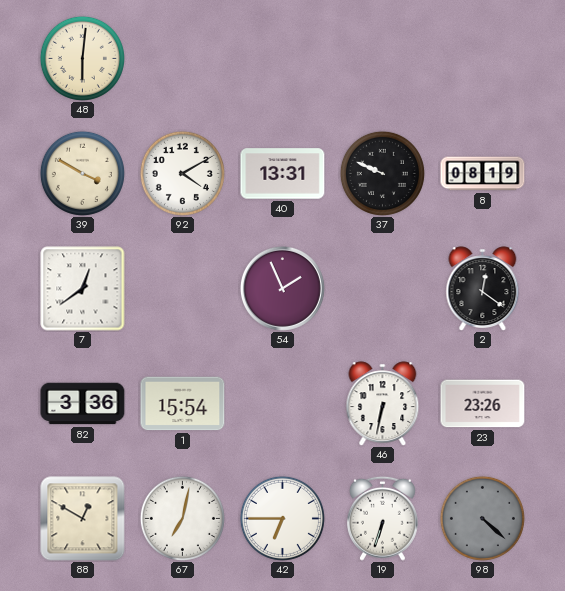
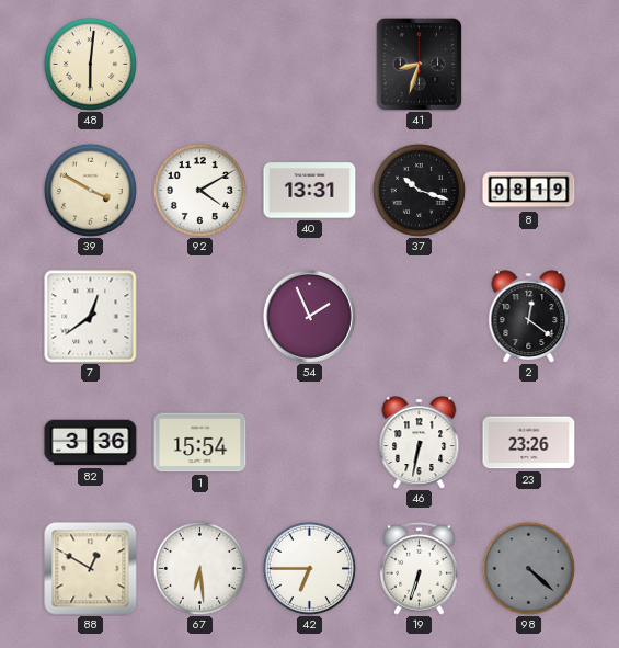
41: none -> 8:33 (419, 64)
37: 9:49 -> 10:18 (419, 190)
67: 7:02 -> 6:29 (199, 568)
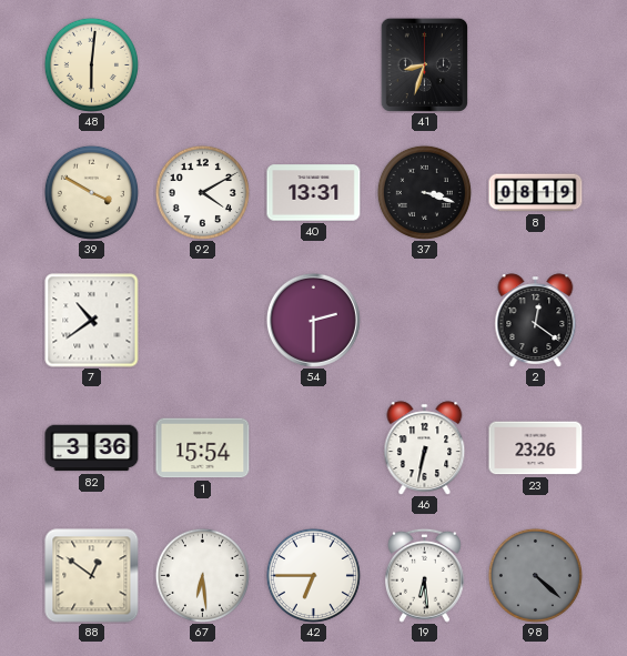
37: 10:18 -> 3:18 (424, 192)
7: 12:39 -> 10:39 (92, 321)
54: 1:56 -> 2:30 (313, 320)
88: 12:50 -> 12:51 (92, 576)
19: 6:33 -> 6:29 (424, 575)
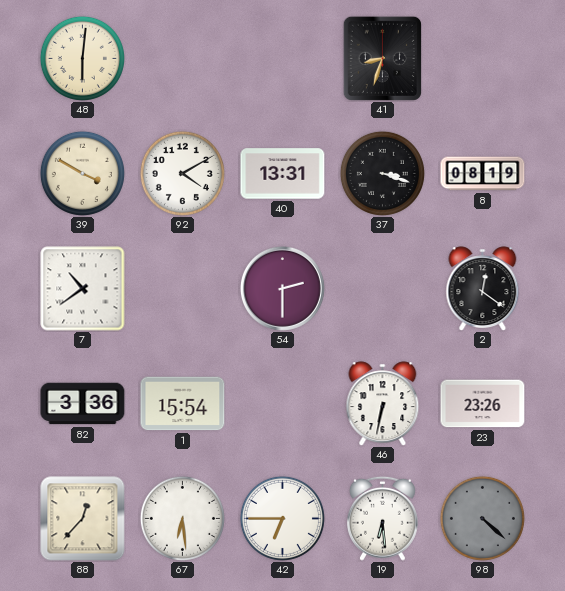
88: 12:51 -> 12:37 (83, 519)
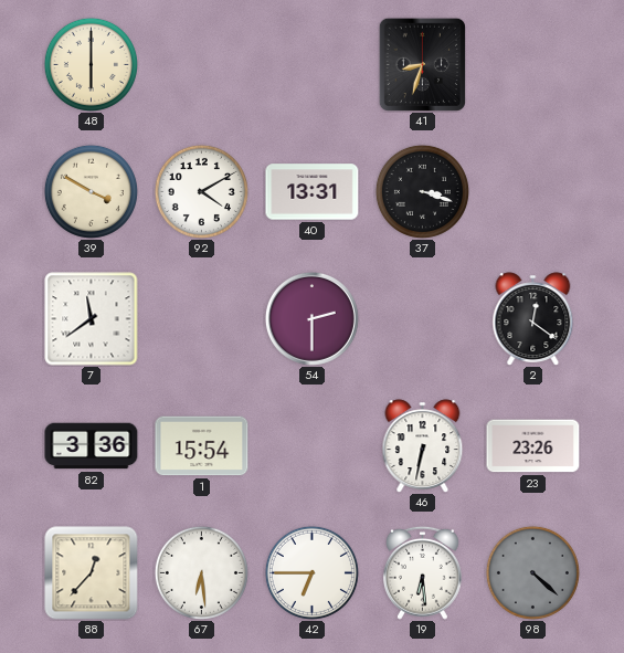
48: 6:01 -> 6:00 (91, 64)
8: 08:19 -> none (483, 174)
7: 10:39 -> 11:39 (92, 319)
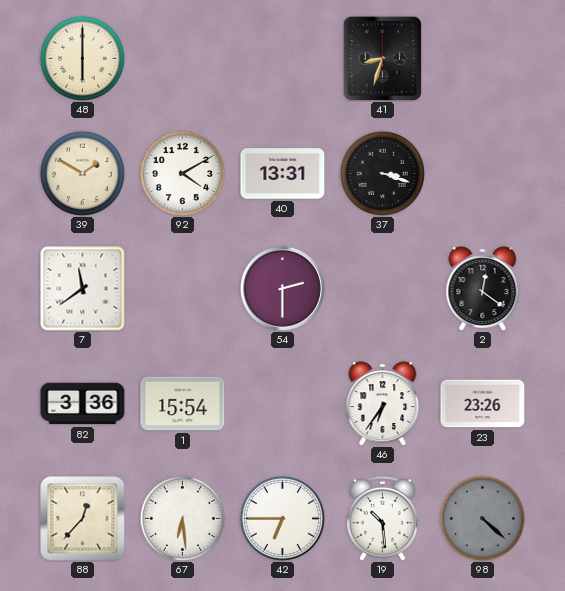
39: 3:50 -> 1:50 (82, 173)
46: 6:32 -> 6:36 (383, 404)
19: 6:29 -> 10:29 (382, 518)
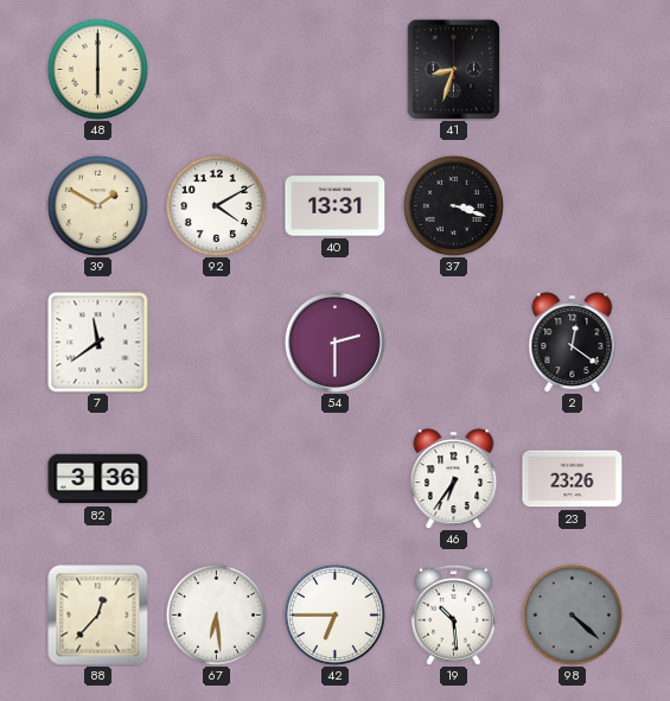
1: 15:54 -> none (183, 404)
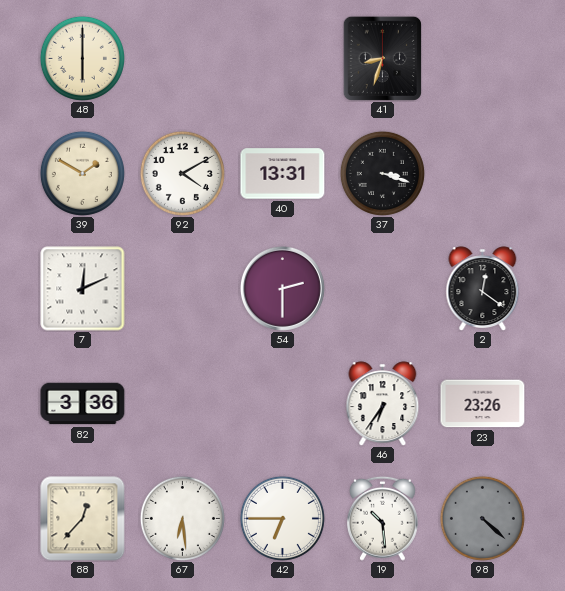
7: 11:39 -> 12:11 (83, 289)
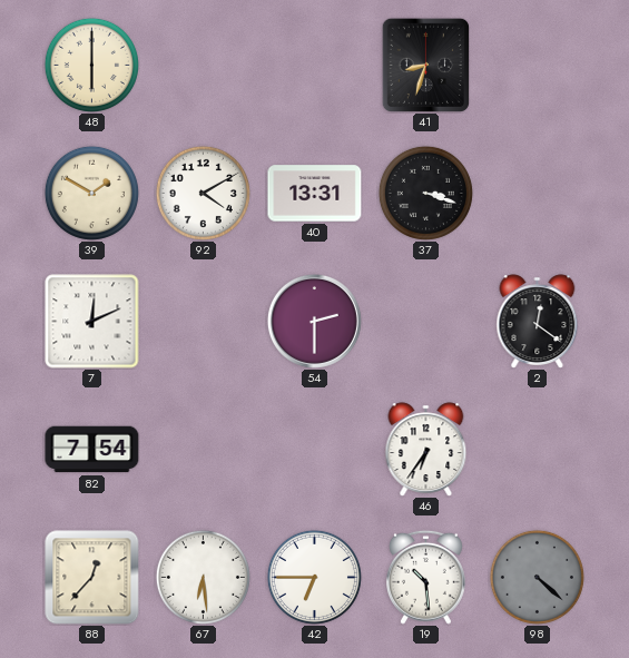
82: 3:36 -> 7:54 (92, 450)
23: 23:26 -> none (483, 404)
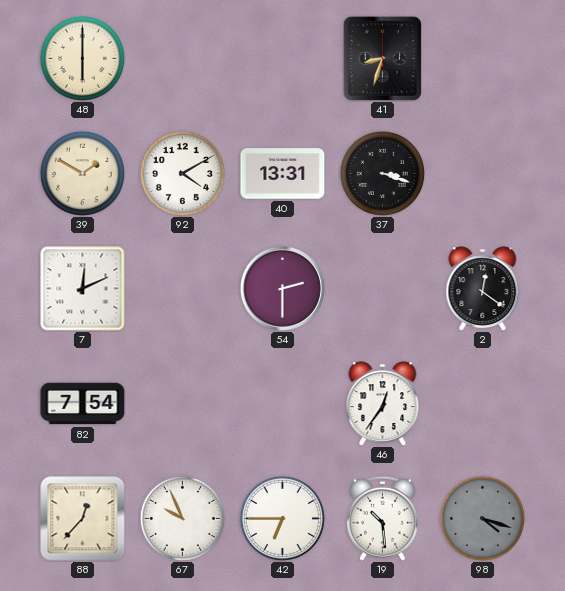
46: 6:36 -> 12:36 (383, 404)
67: 6:29 -> 9:56 (182, 518)
98: 4:22 -> 4:18 (482, 518)
